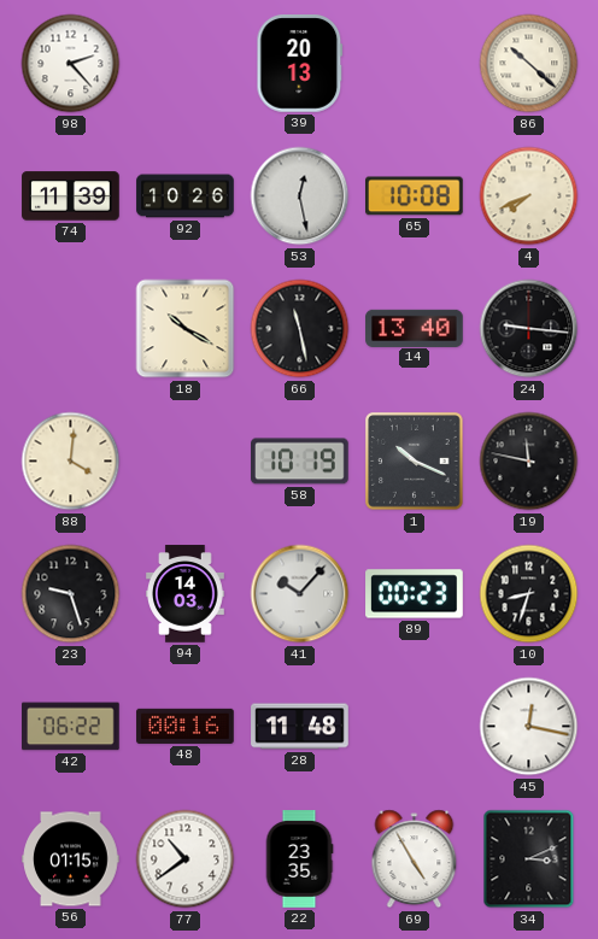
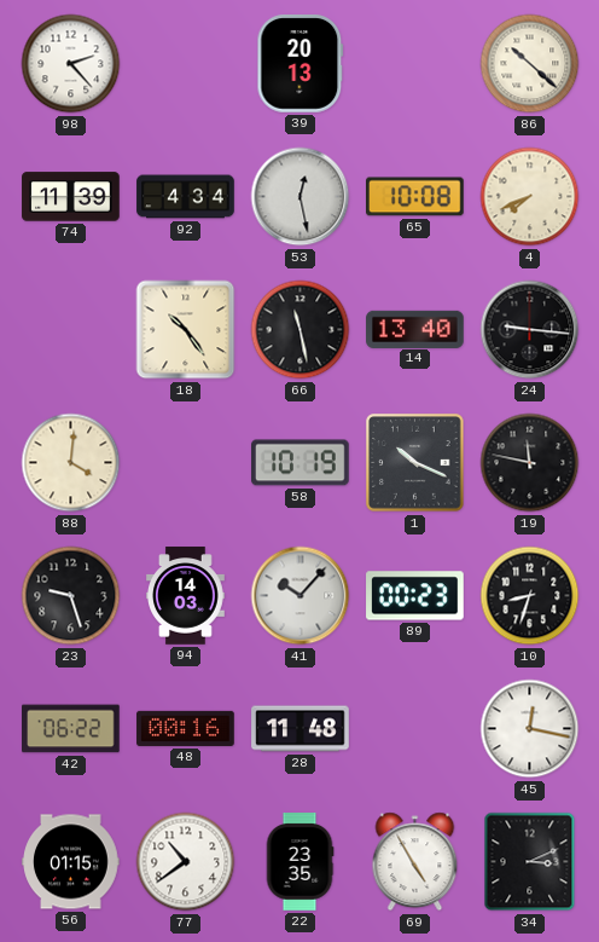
92: 10:26 -> 4:34 (186, 197)
18: 10:20 -> 10:24 (186, 330)
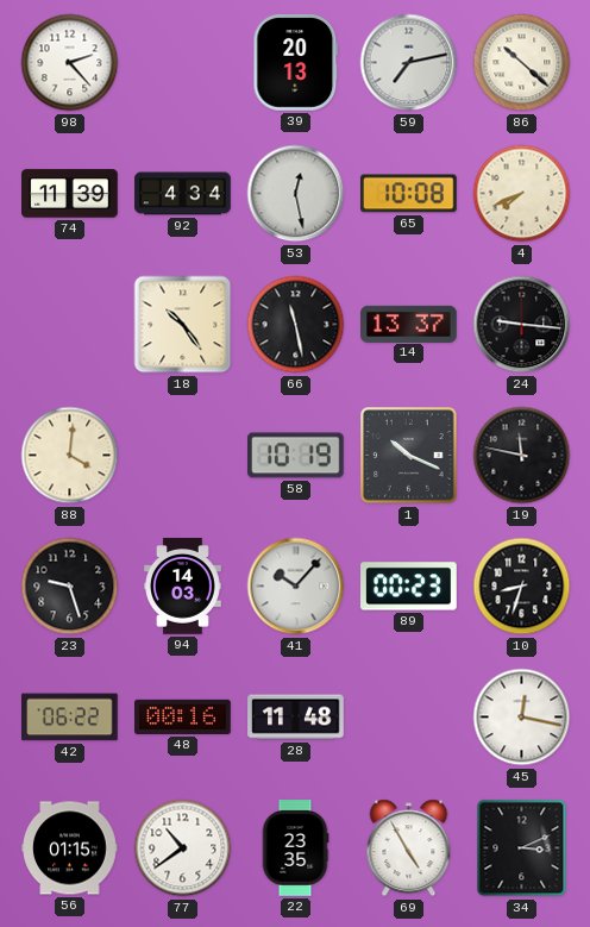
59: none -> 7:13 (409, 63)
14: 13:40 -> 13:37 (409, 324)
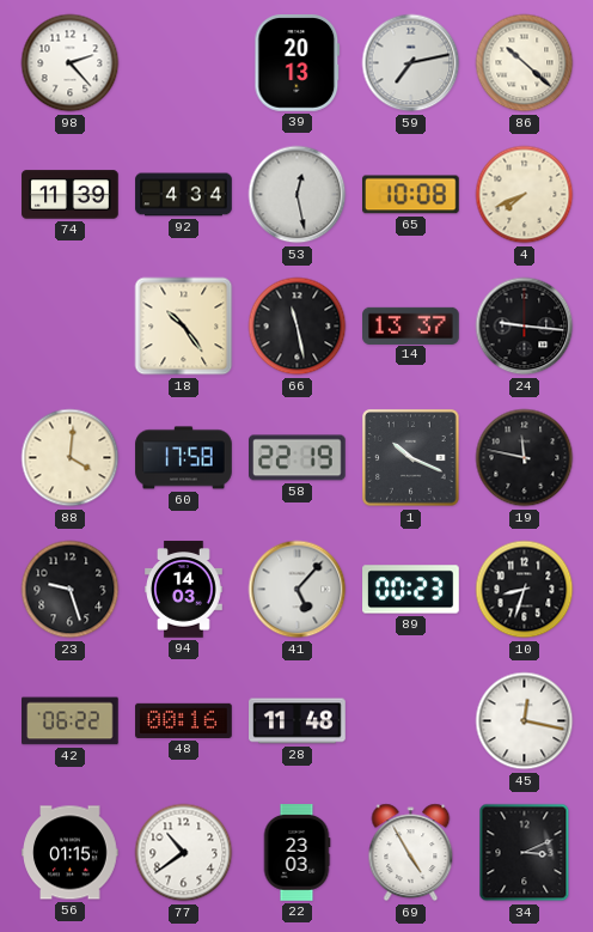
60: none -> 17:58 (184, 458)
58: 10:19 -> 22:19 (298, 458)
41: 10:07 -> 5:07 (298, 590)
22: 23:35 -> 23:03 (296, 853)
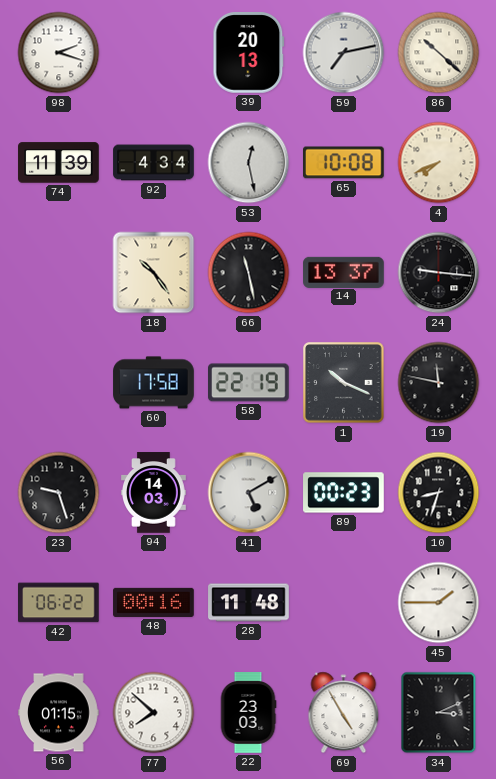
98: 2:23 -> 2:18 (59, 53)
88: 4:01 -> none (71, 458)
41: 5:07 -> 5:10 (249, 493)
45: 12:17 -> 1:45 (439, 603)
77: 10:39 -> 7:52 (154, 713)
